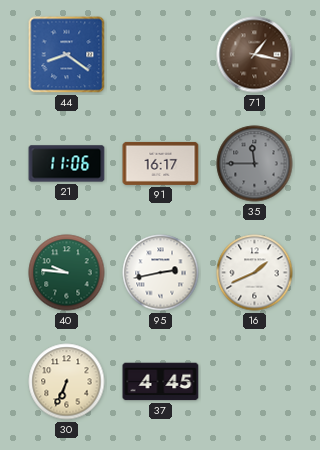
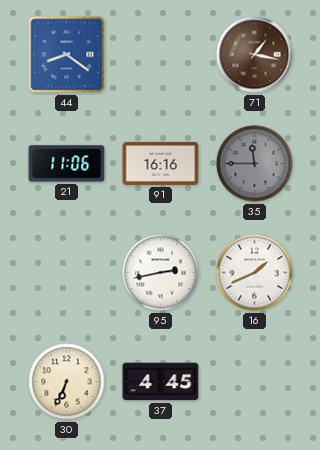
91: 16:17 -> 16:16 (161, 163)
40: 9:46 -> none (67, 273)
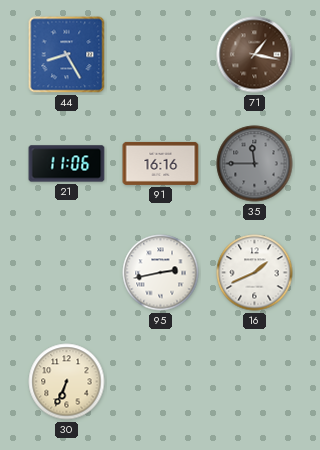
44: 8:21 -> 8:25 (67, 55)
37: 4:45 -> none (161, 382)
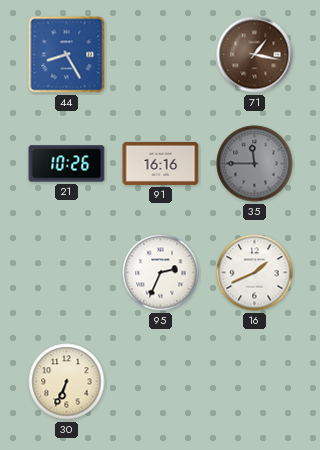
21: 11:06 -> 10:26 (67, 164)
95: 2:43 -> 2:34 (161, 273)
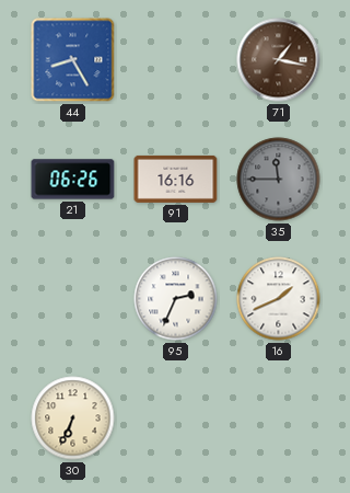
21: 10:26 -> 06:26 (73, 180)
